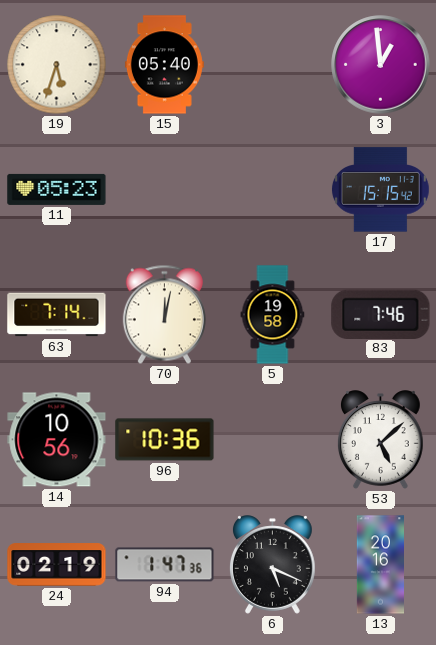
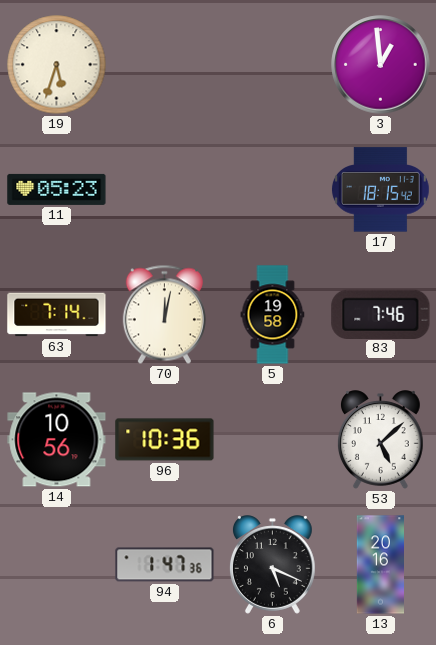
15: 05:40 -> none (164, 65)
17: 15:15 -> 18:15 (380, 190)
24: 02:19 -> none (57, 565)
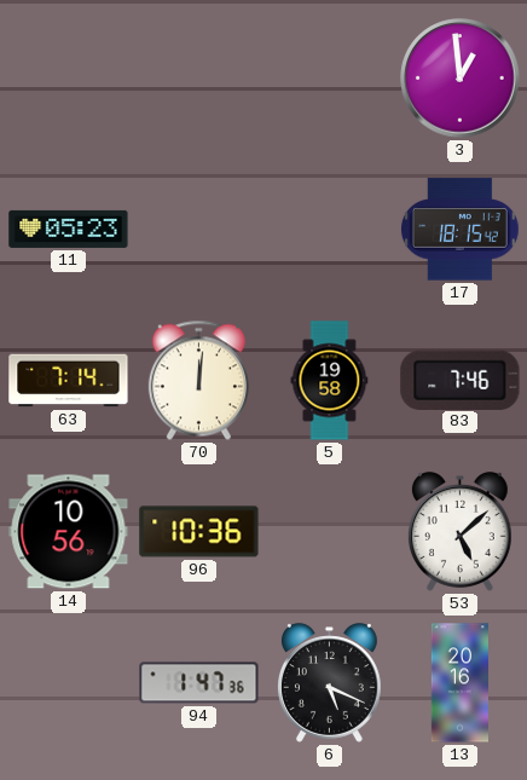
19: 5:33 -> none (57, 65)
70: 12:02 -> 12:01 (198, 381)
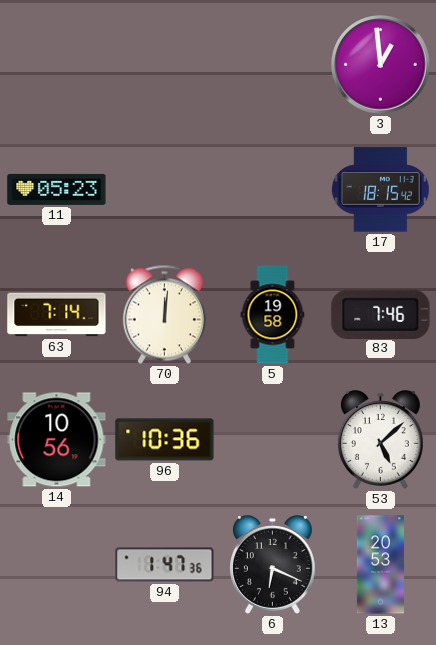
6: 5:19 -> 6:19 (272, 565)
13: 20:16 -> 20:53 (381, 565)
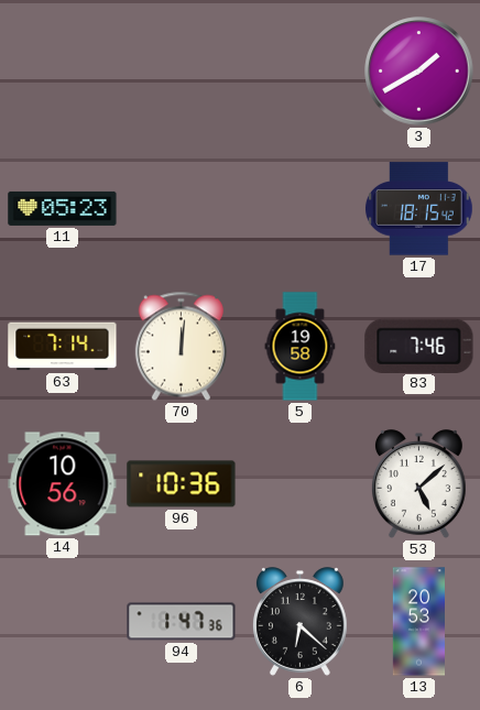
3: 12:59 -> 1:40 (419, 72)
6: 6:19 -> 6:22 (299, 622)
